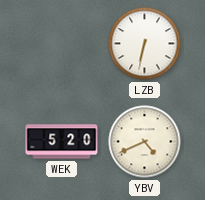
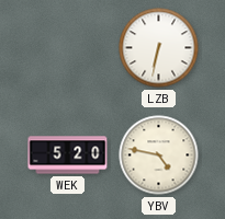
YBV: 4:41 -> 4:47 (159, 155)
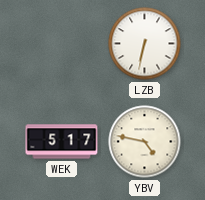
WEK: 5:20 -> 5:17 (62, 142)
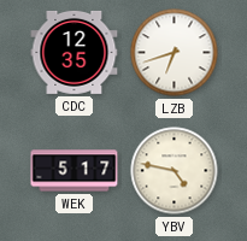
CDC: none -> 12:35 (75, 52)
LZB: 6:32 -> 6:42 (175, 53)
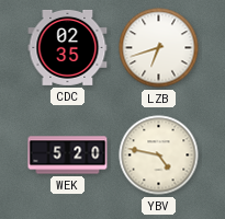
CDC: 12:35 -> 02:35 (68, 47)
WEK: 5:17 -> 5:20 (68, 155)
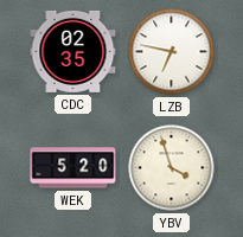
LZB: 6:42 -> 6:47 (172, 52)
YBV: 4:47 -> 3:57 (172, 168)
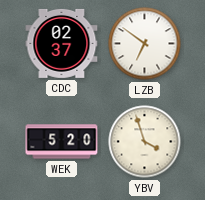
CDC: 02:35 -> 02:37 (62, 43)
LZB: 6:47 -> 6:51 (145, 44)
